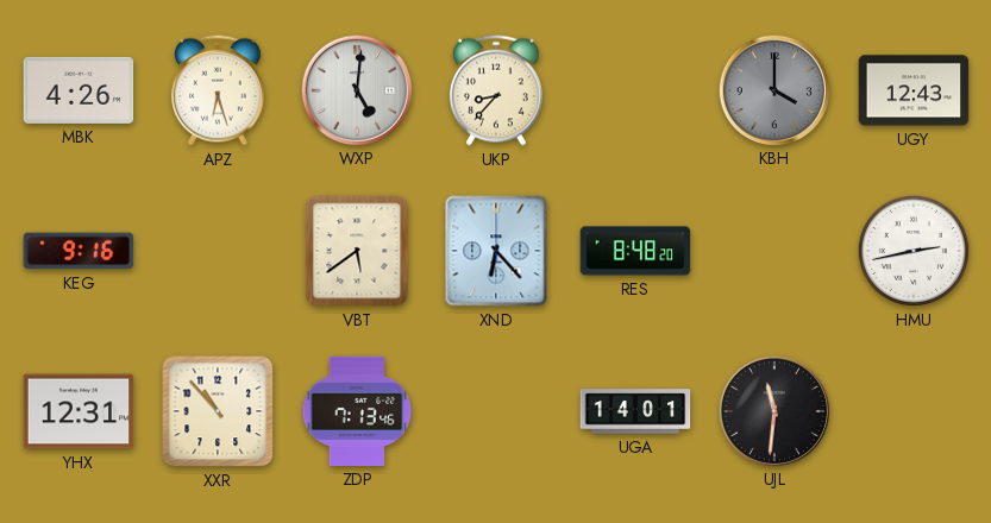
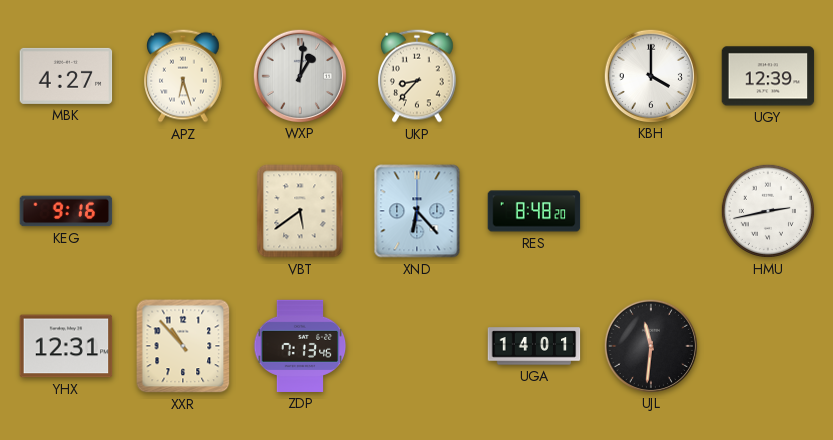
MBK: 4:26 -> 4:27 (66, 76)
WXP: 5:01 -> 1:01 (299, 75)
KBH dial: grey -> white (650, 75)
UGY: 12:43 -> 12:39 (768, 76)
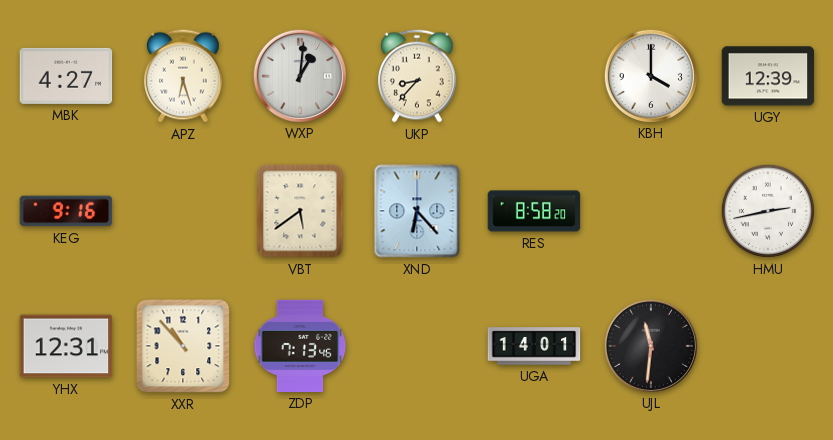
RES: 8:48 -> 8:58 (534, 211)
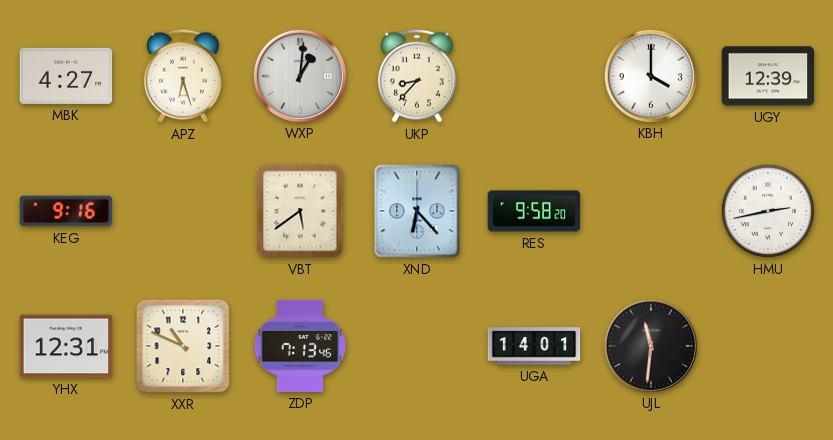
RES: 8:58 -> 9:58 (534, 211)
XXR: 10:53 -> 10:49 (183, 346)
